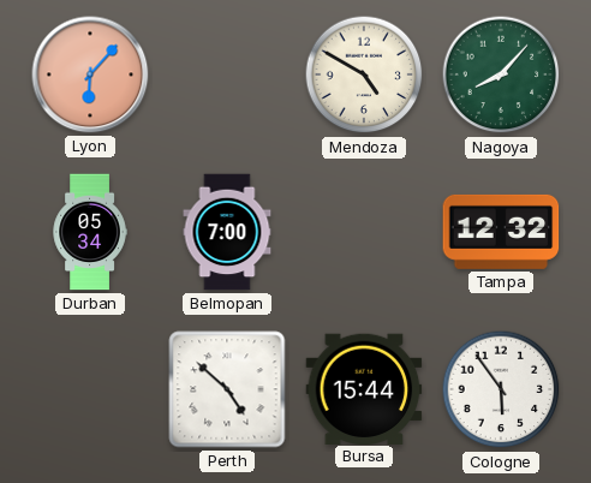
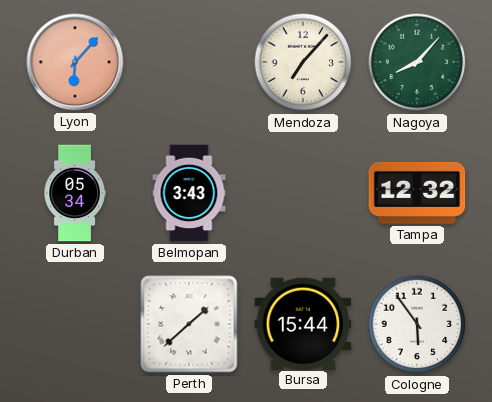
Mendoza: 4:50 -> 7:07 (303, 62)
Belmopan: 7:00 -> 3:43 (189, 193)
Perth: 4:52 -> 1:38 (189, 324)
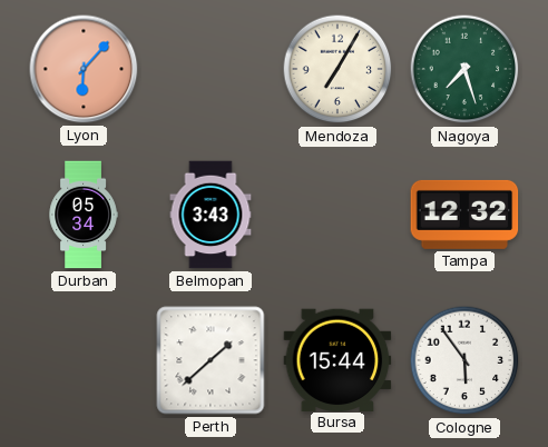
Mendoza: 7:07 -> 7:05 (337, 69)
Nagoya: 8:07 -> 7:27 (464, 69)
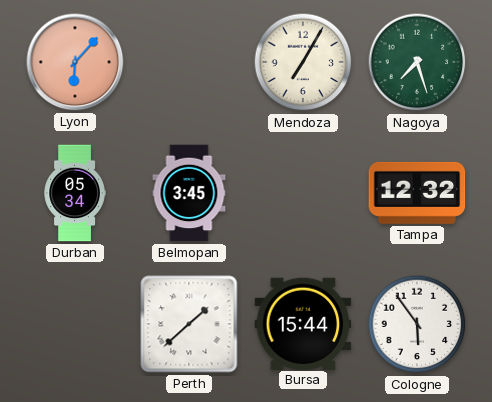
Belmopan: 3:43 -> 3:45 (189, 193)
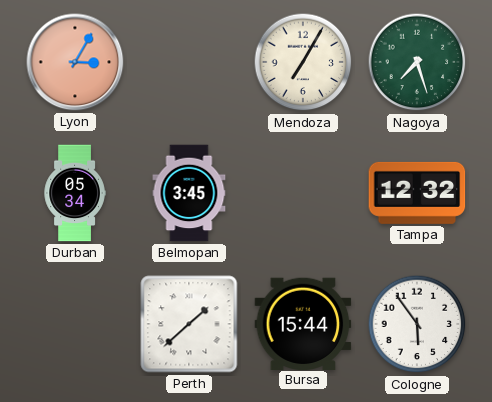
Lyon: 6:07 -> 3:05 (75, 62)
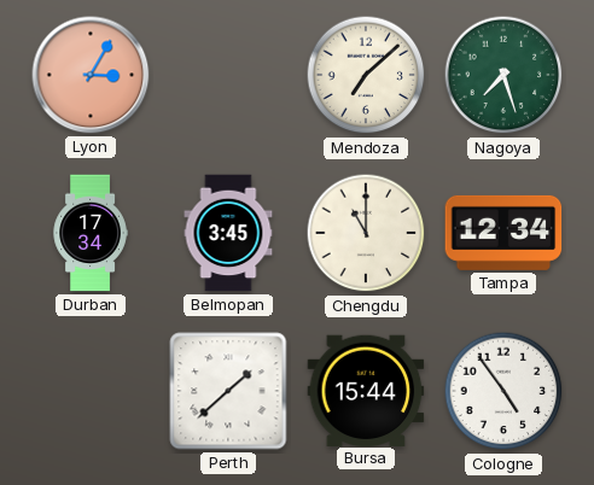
Mendoza: 7:05 -> 7:08 (366, 75)
Durban: 05:34 -> 17:34 (91, 233)
Chengdu: none -> 11:00 (366, 233)
Tampa: 12:32 -> 12:34 (503, 233)
Cologne: 5:54 -> 4:54 (503, 391)
